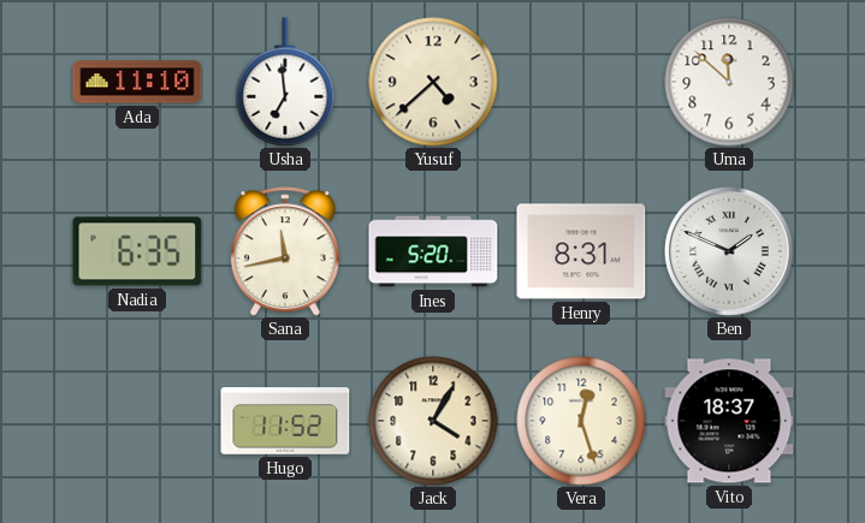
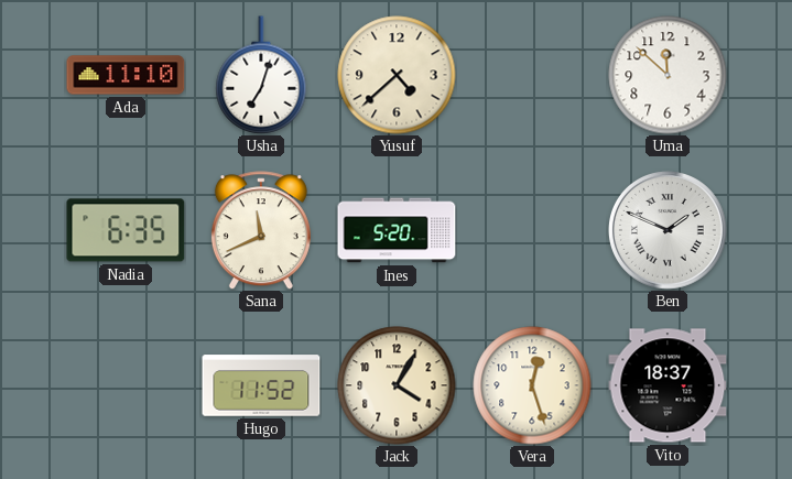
Usha: 6:59 -> 7:03 (261, 75)
Sana: 11:43 -> 11:41 (261, 230)
Henry: 8:31 -> none (581, 251)
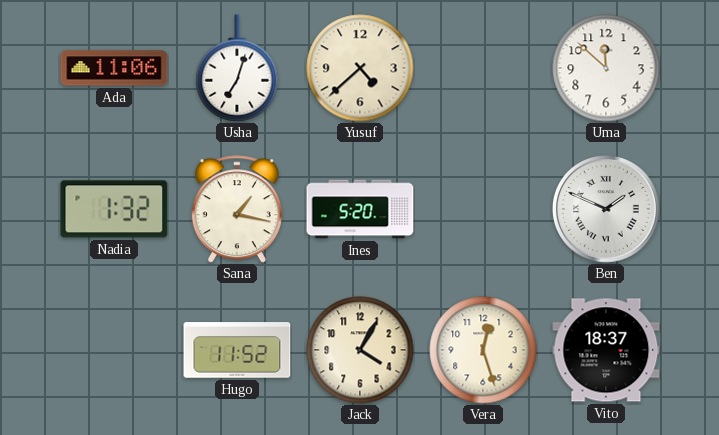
Ada: 11:10 -> 11:06 (114, 68)
Nadia: 6:35 -> 1:32 (114, 209)
Sana: 11:41 -> 1:17 (237, 209)
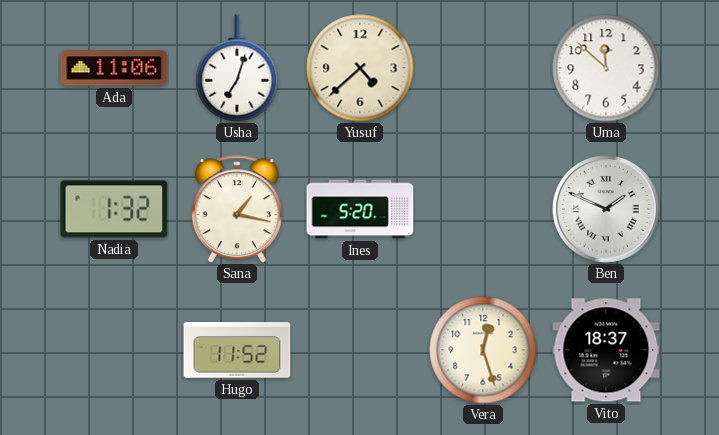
Jack: 4:05 -> none (360, 350)
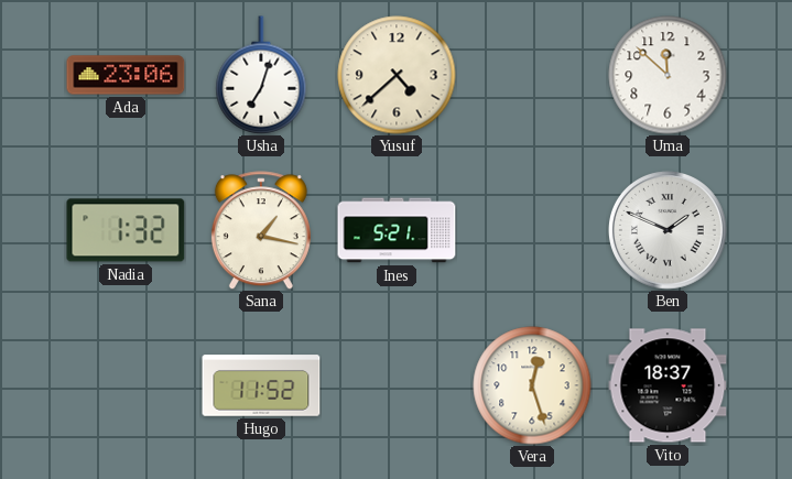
Ada: 11:06 -> 23:06 (126, 75)
Ines: 5:20 -> 5:21 (397, 230)
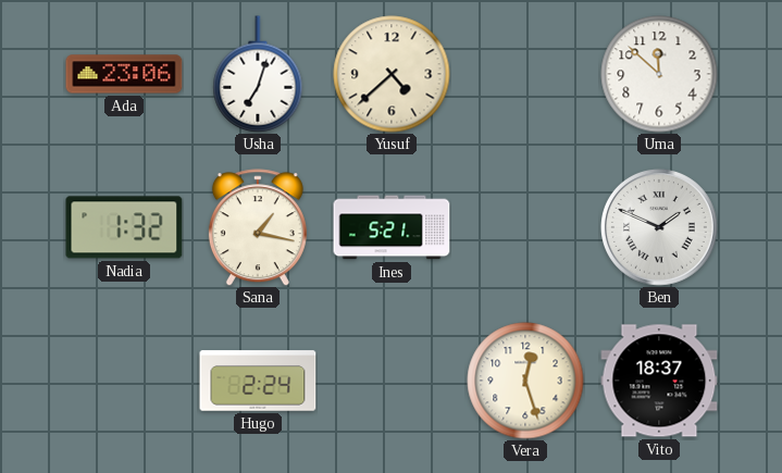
Hugo: 11:52 -> 2:24 (258, 381)
